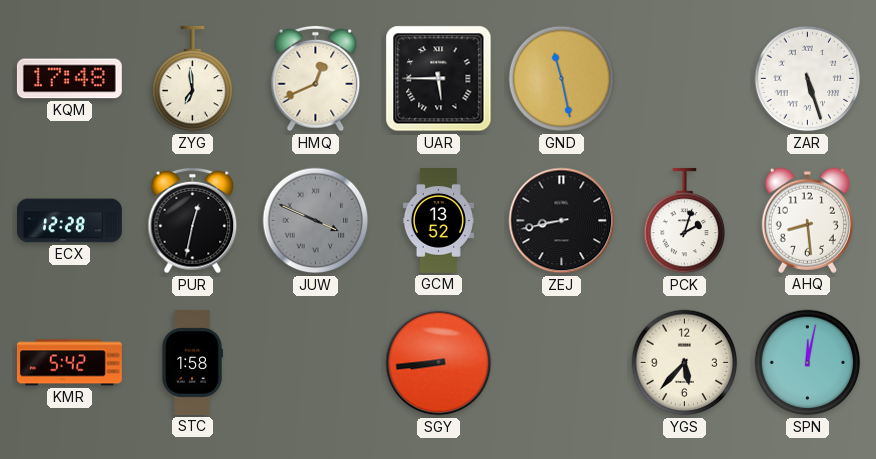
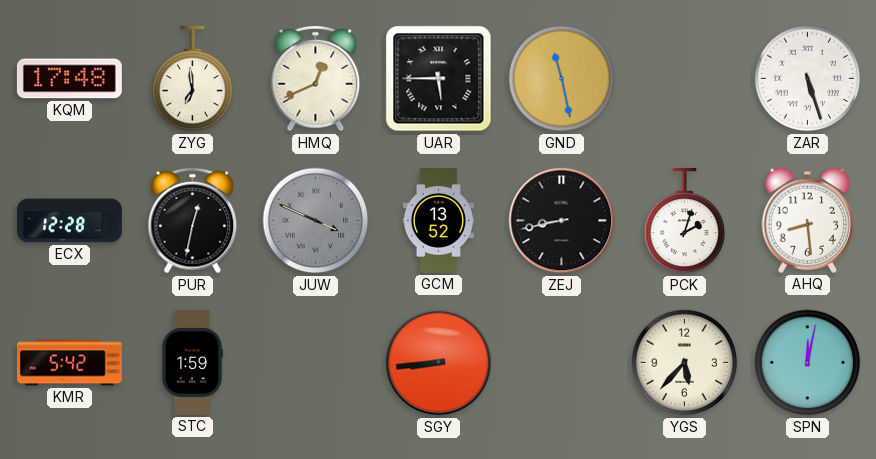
STC: 1:58 -> 1:59 (193, 362)
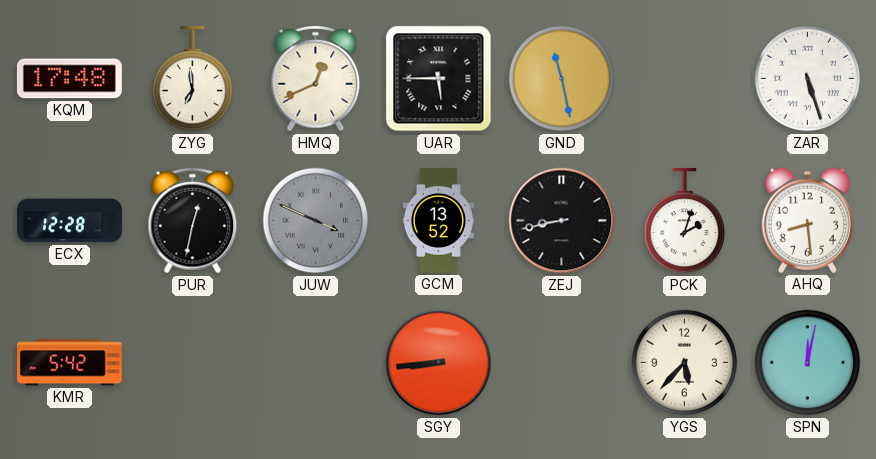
STC: 1:59 -> none (193, 362)
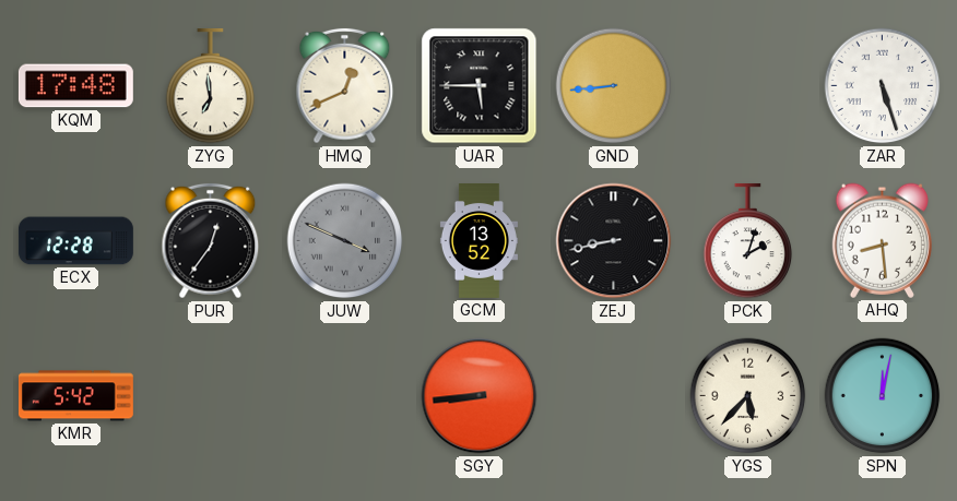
GND: 11:28 -> 8:44 (614, 86)
PUR: 12:32 -> 12:36 (211, 241)
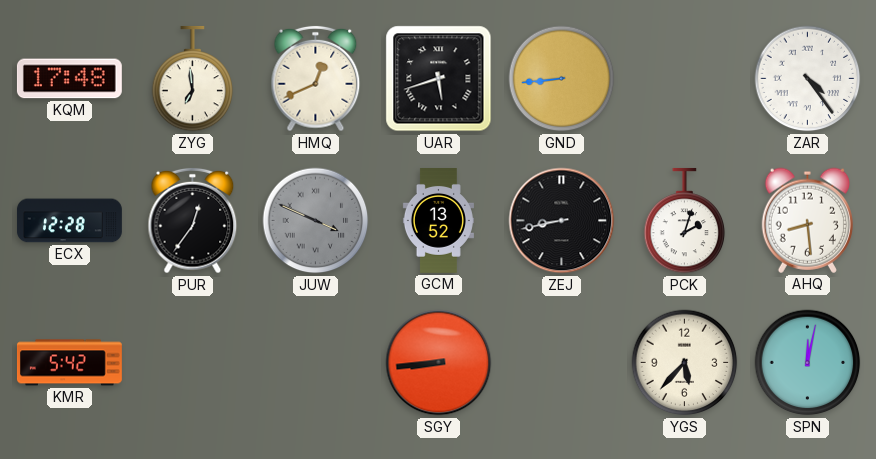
UAR: 5:45 -> 5:42 (439, 79)
ZAR: 5:27 -> 4:24 (808, 79)
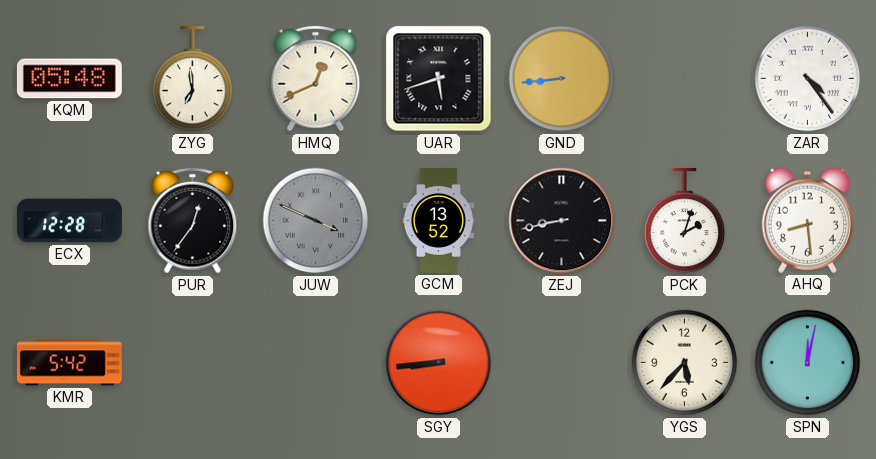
KQM: 17:48 -> 05:48 (69, 79)
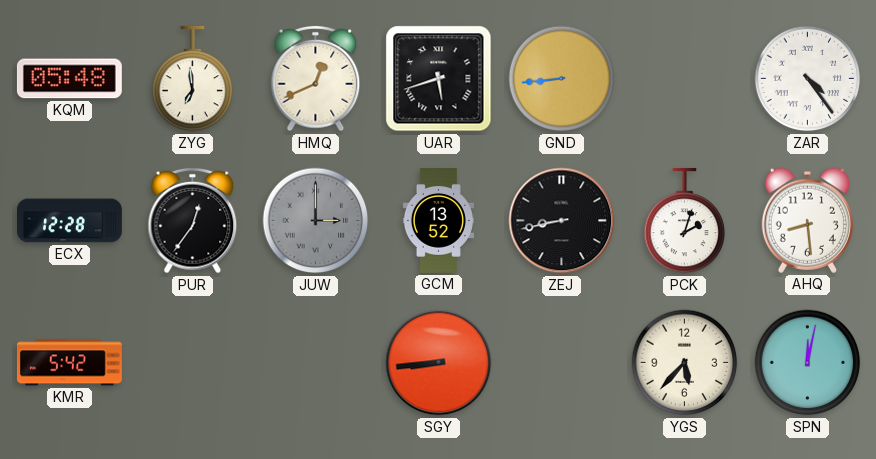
JUW: 3:49 -> 3:00 (316, 221)
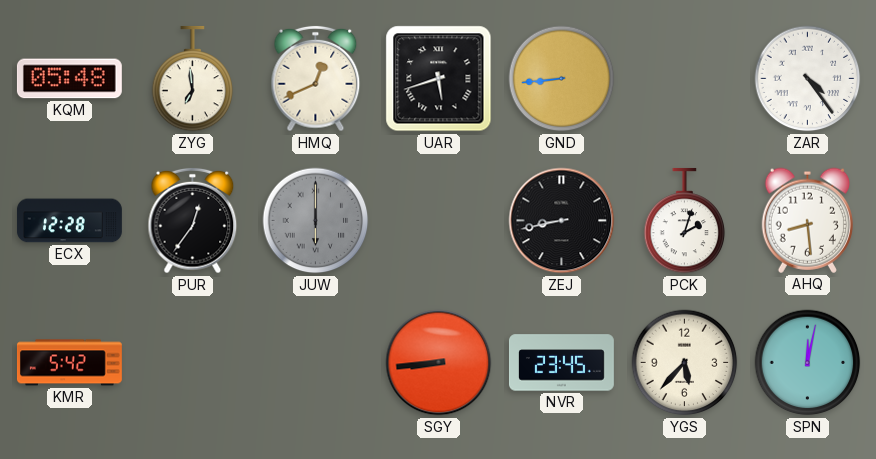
JUW: 3:00 -> 6:00 (316, 221)
GCM: 13:52 -> none (438, 221)
NVR: none -> 23:45 (561, 363)
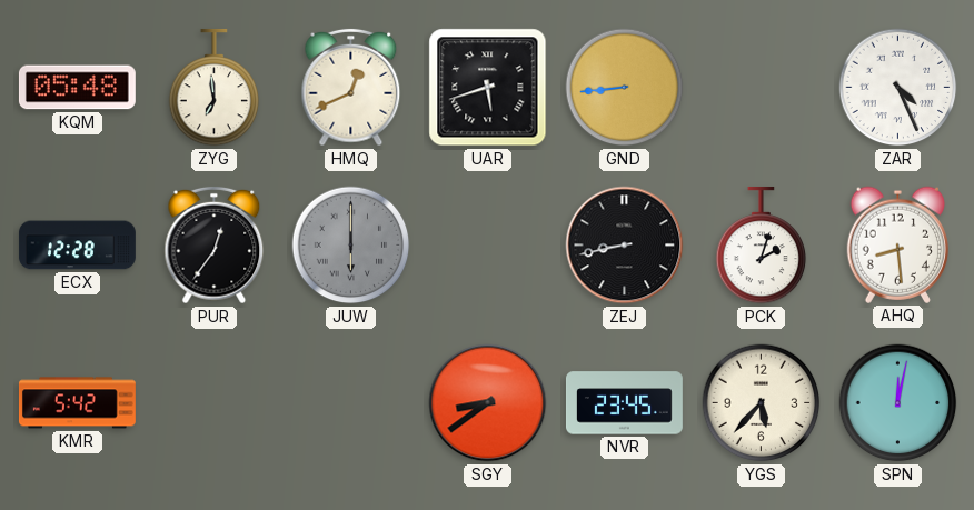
ZAR: 4:24 -> 4:26 (898, 88)
SGY: 8:44 -> 8:39 (488, 403)
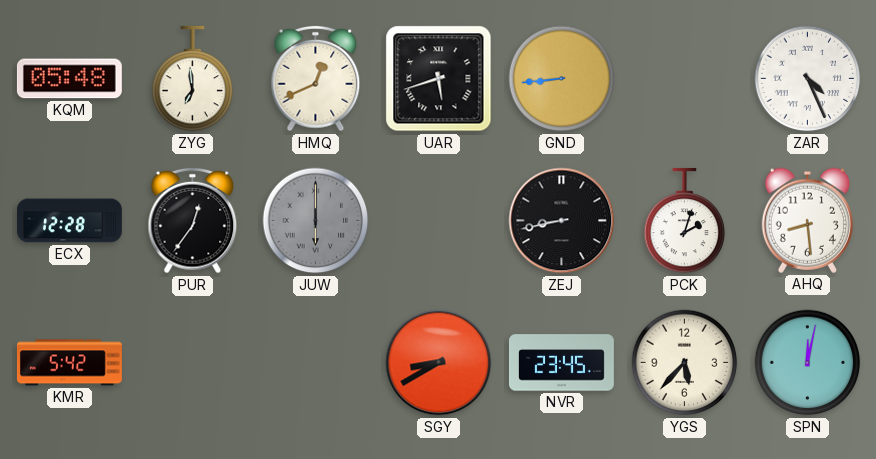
SGY: 8:39 -> 8:40 (439, 363)
